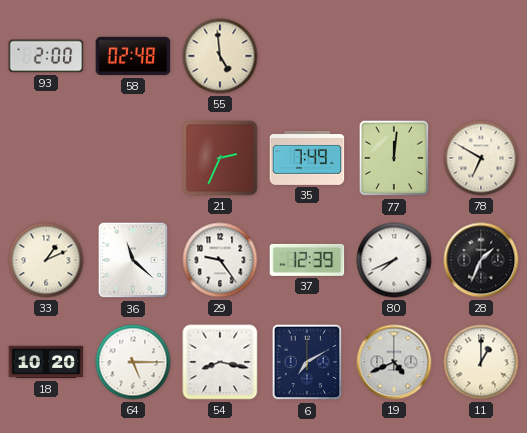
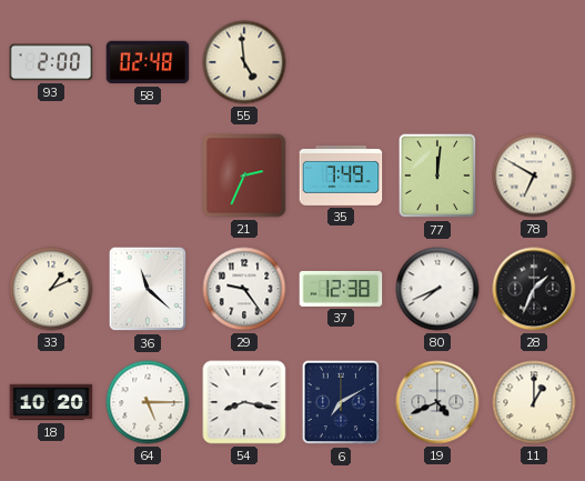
37: 12:39 -> 12:38 (341, 289)
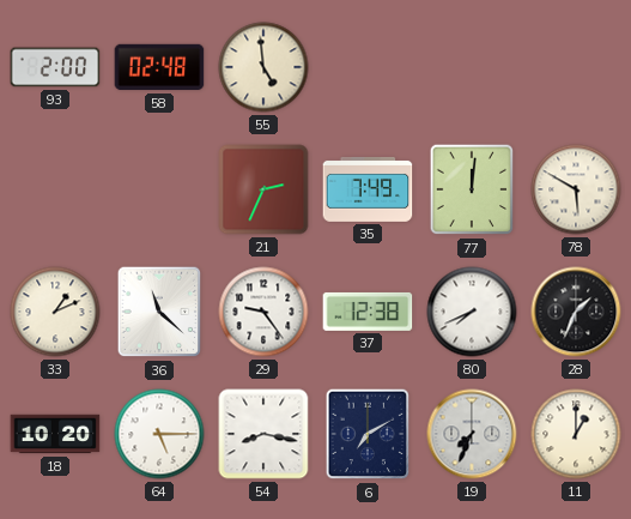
78: 6:50 -> 5:50 (576, 189)
19: 4:41 -> 7:34 (472, 434)
